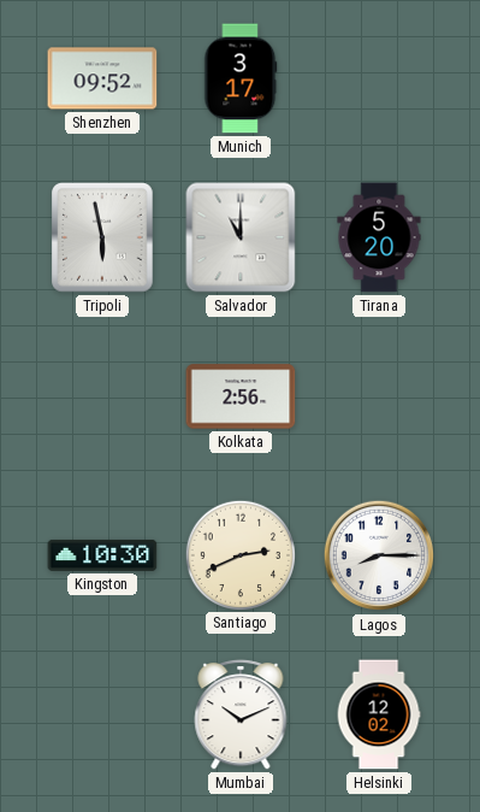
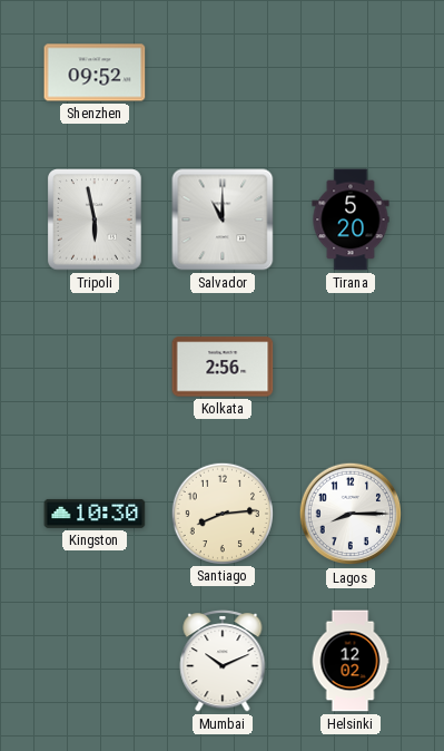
Munich: 3:17 -> none (241, 78)
Santiago: 2:41 -> 8:14 (221, 513)
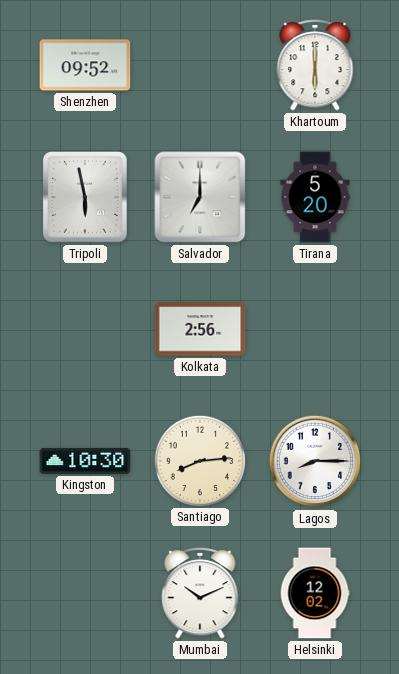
Khartoum: none -> 6:00 (315, 66)
Salvador: 11:00 -> 7:00 (200, 197)
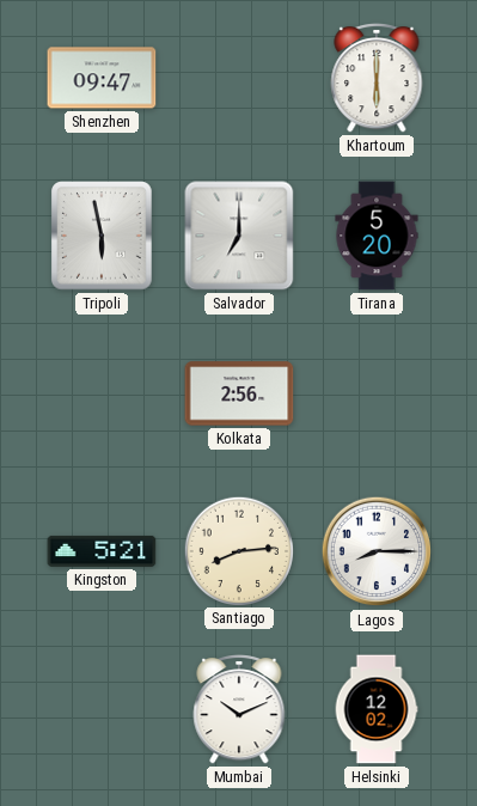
Shenzhen: 09:52 -> 09:47 (102, 78)
Kingston: 10:30 -> 5:21 (102, 551)
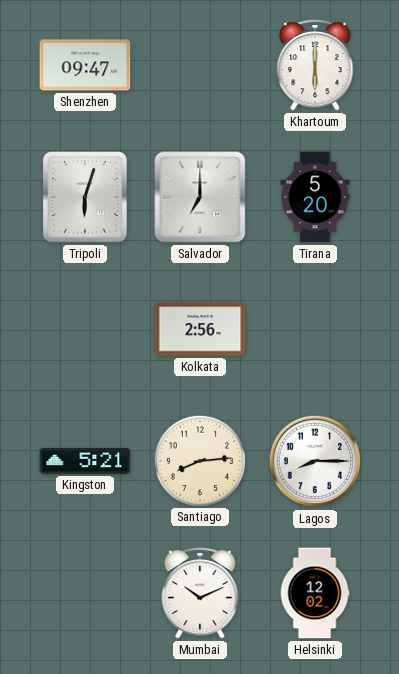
Tripoli: 5:58 -> 6:03 (86, 197)
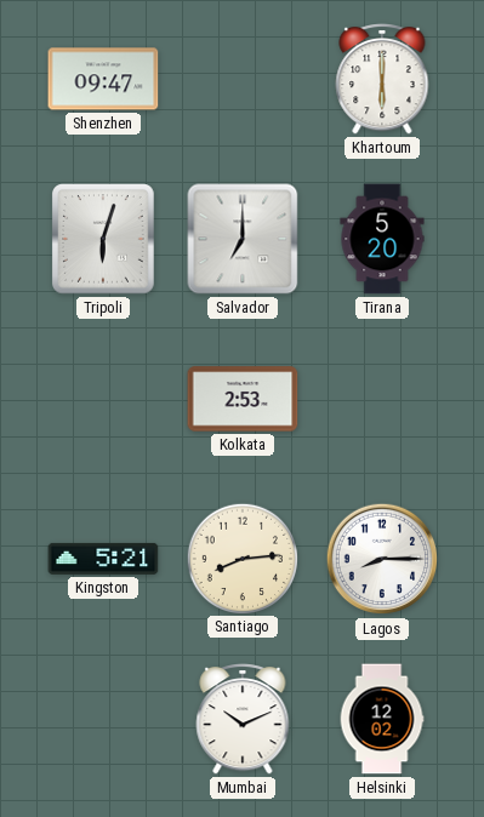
Kolkata: 2:56 -> 2:53 (243, 399)
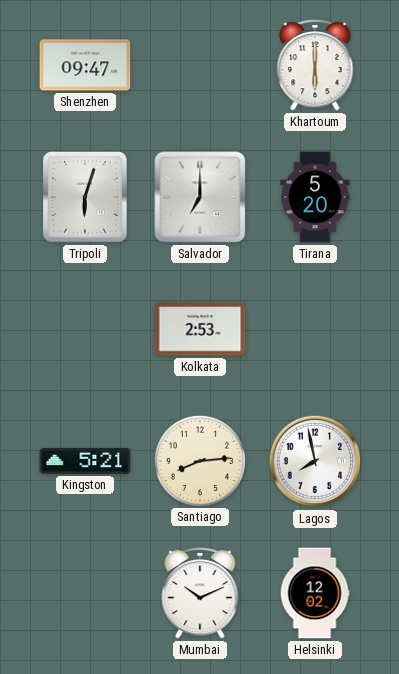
Lagos: 8:15 -> 7:58 (315, 461)
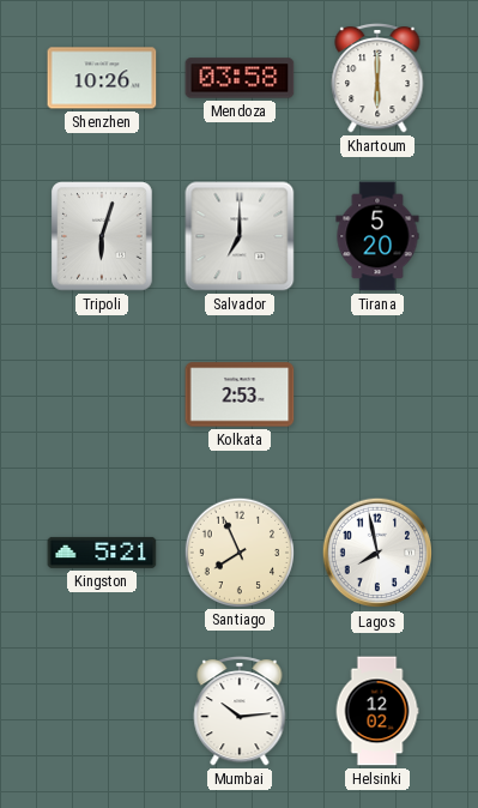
Shenzhen: 09:47 -> 10:26 (102, 78)
Mendoza: none -> 03:58 (240, 78)
Santiago: 8:14 -> 7:56 (238, 551)
Mumbai: 10:11 -> 10:14 (240, 712)
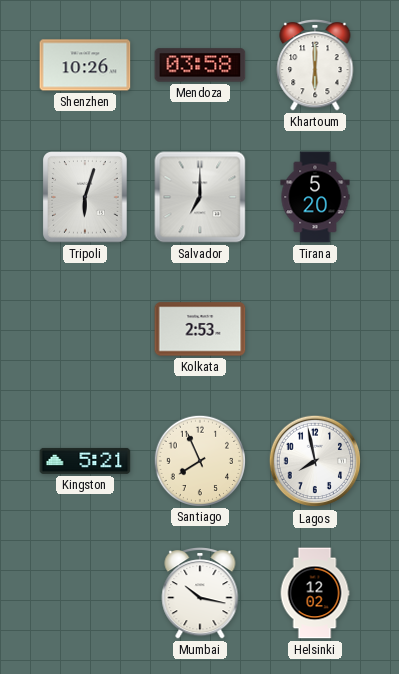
Mumbai: 10:14 -> 10:17 (200, 594)
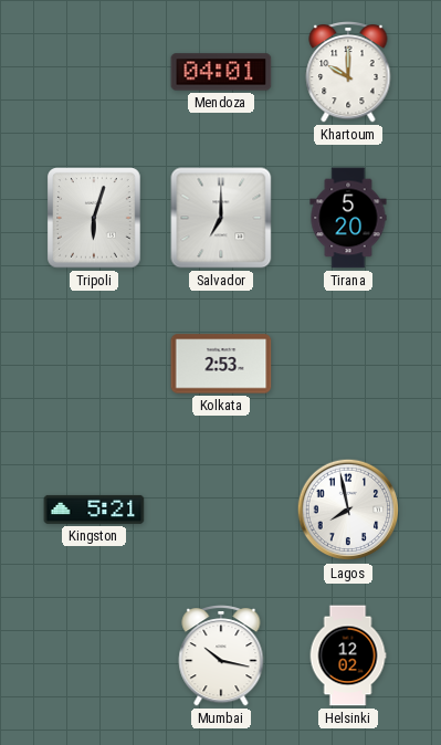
Shenzhen: 10:26 -> none (85, 65)
Mendoza: 03:58 -> 04:01 (221, 72)
Khartoum: 6:00 -> 10:00 (348, 73)
Santiago: 7:56 -> none (199, 460)
